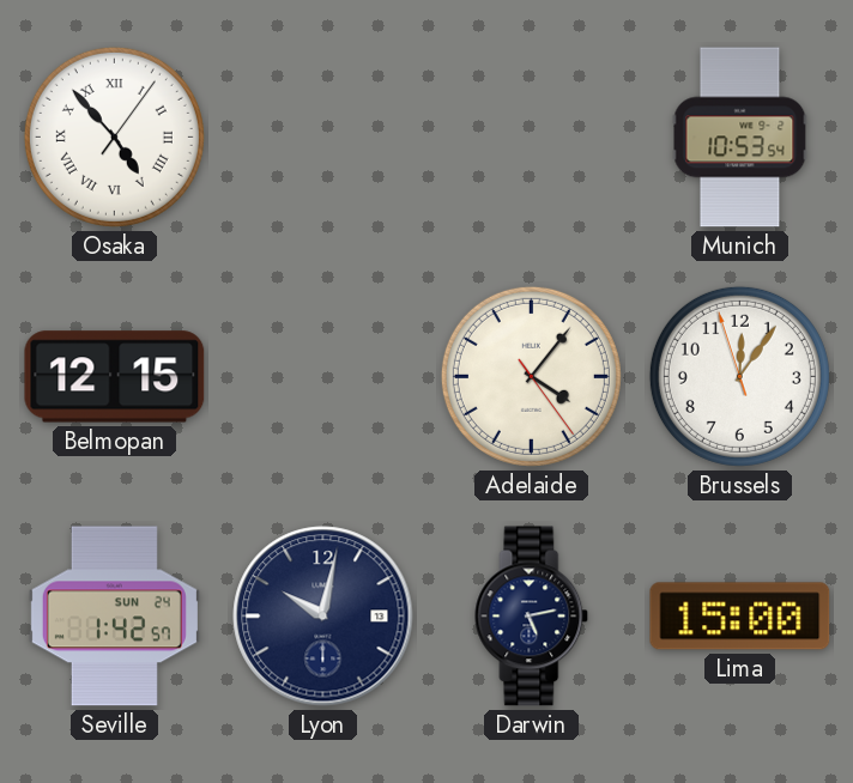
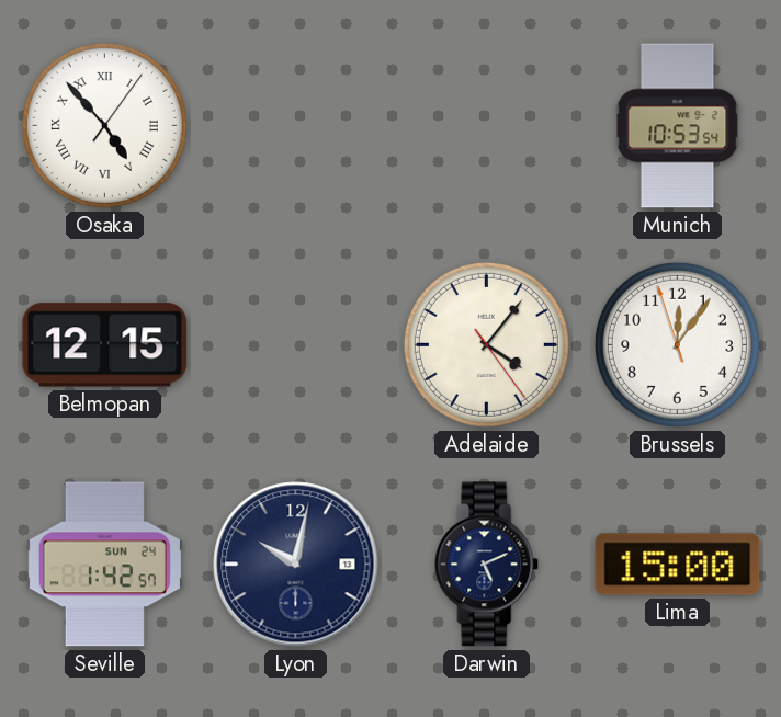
Darwin: 5:13 -> 5:11 (487, 565)
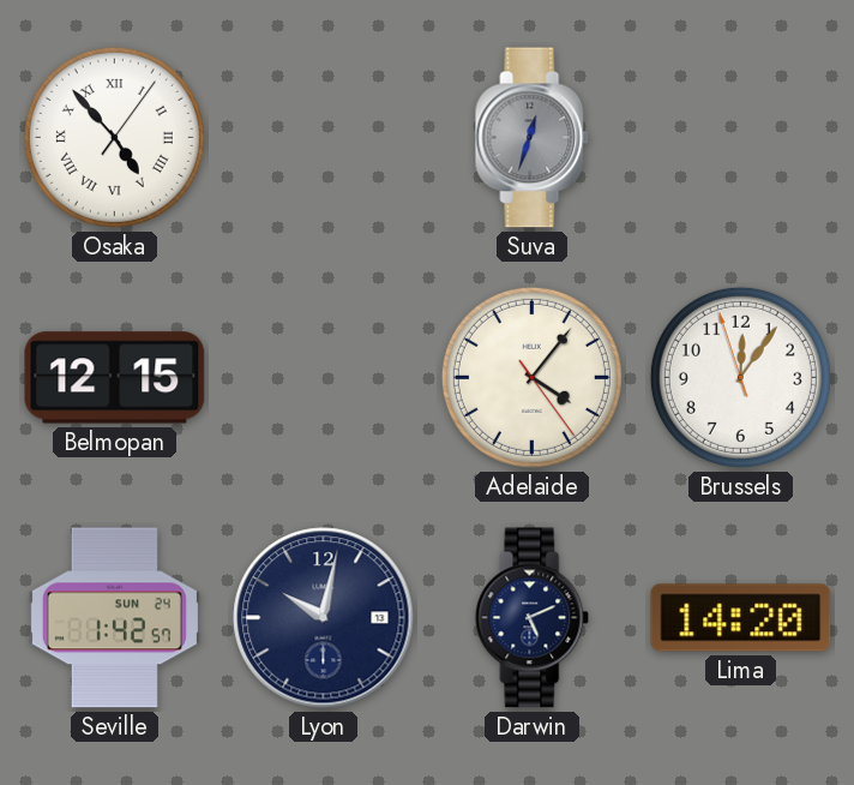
Suva: none -> 12:33 (533, 138)
Munich: 10:53 -> none (678, 126)
Lima: 15:00 -> 14:20 (741, 618)
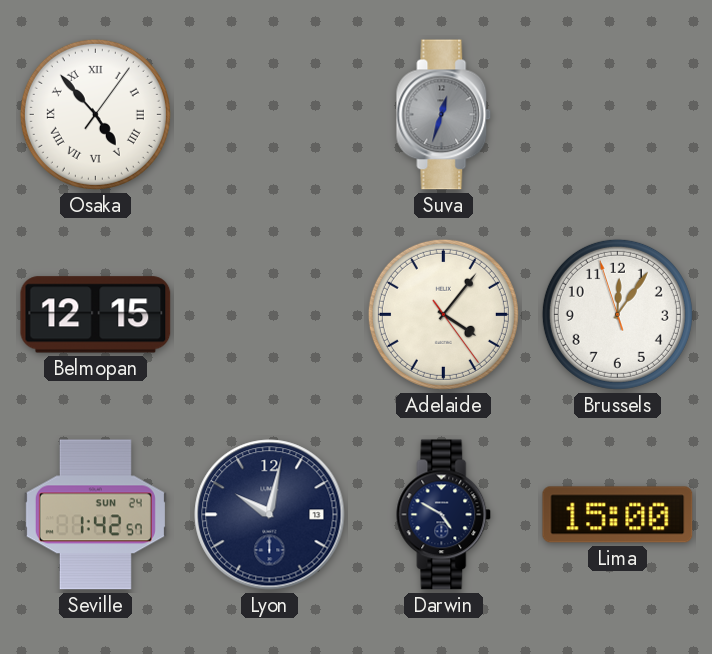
Darwin: 5:11 -> 4:50 (444, 515)
Lima: 14:20 -> 15:00 (618, 515)
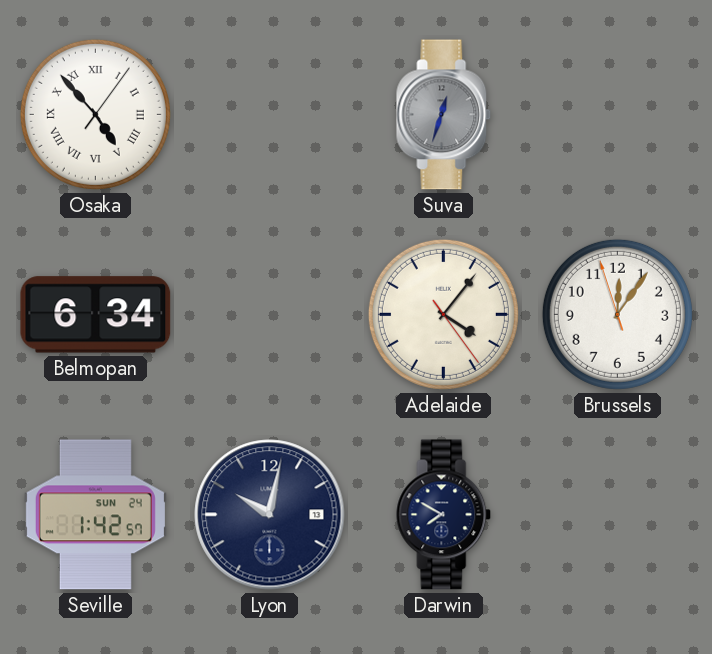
Belmopan: 12:15 -> 6:34 (96, 315)
Darwin: 4:50 -> 7:50 (444, 515)
Lima: 15:00 -> none (618, 515)
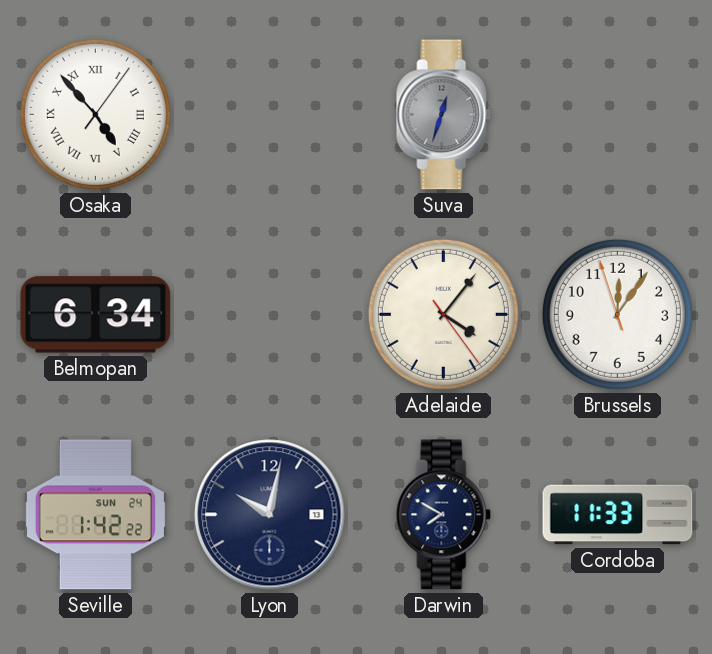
Seville: 1:42:57 -> 1:42:22 (95, 515)
Cordoba: none -> 11:33 (618, 515)
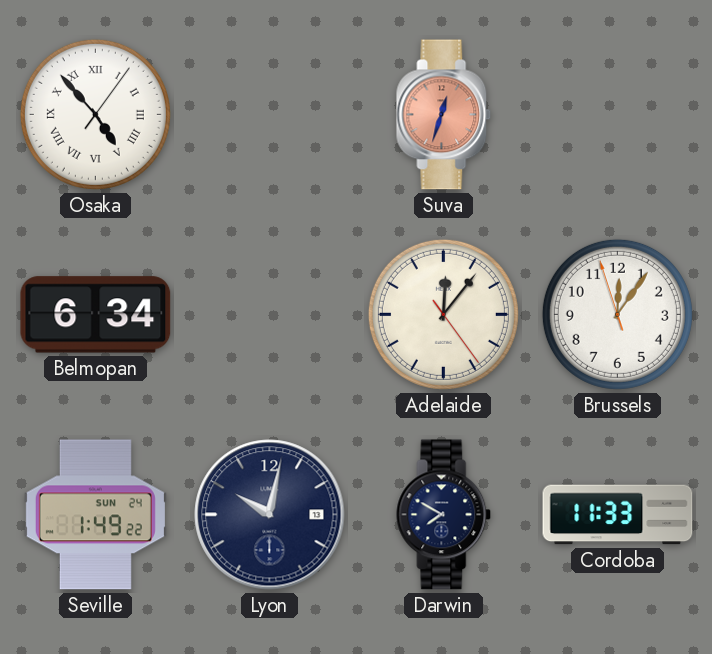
Suva dial: grey -> salmon (444, 115)
Adelaide: 4:06 -> 12:06 (443, 314)
Seville: 1:42 -> 1:49 (95, 515)
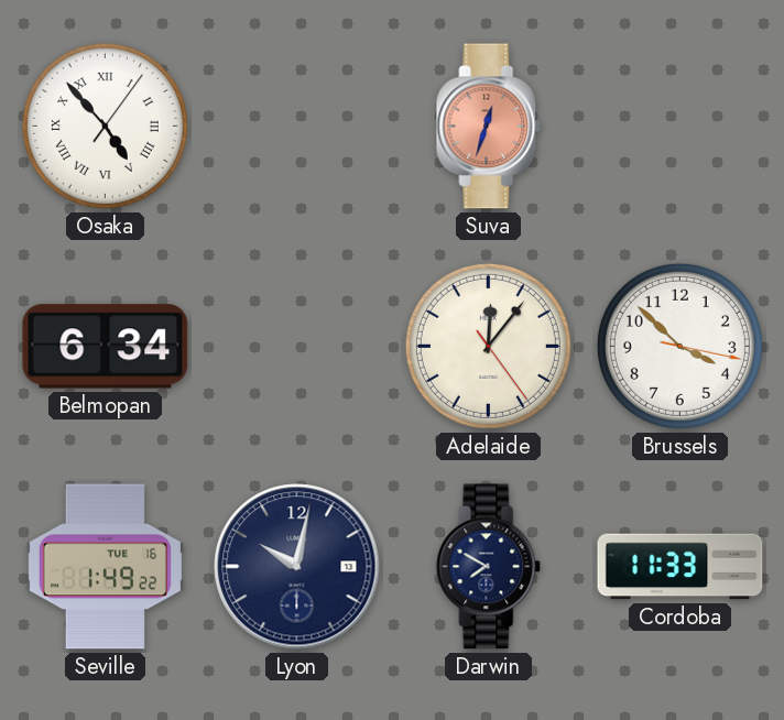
Brussels: 12:05 -> 3:52 (679, 346)
Seville date: SUN 24 -> TUE 16 (105, 567)
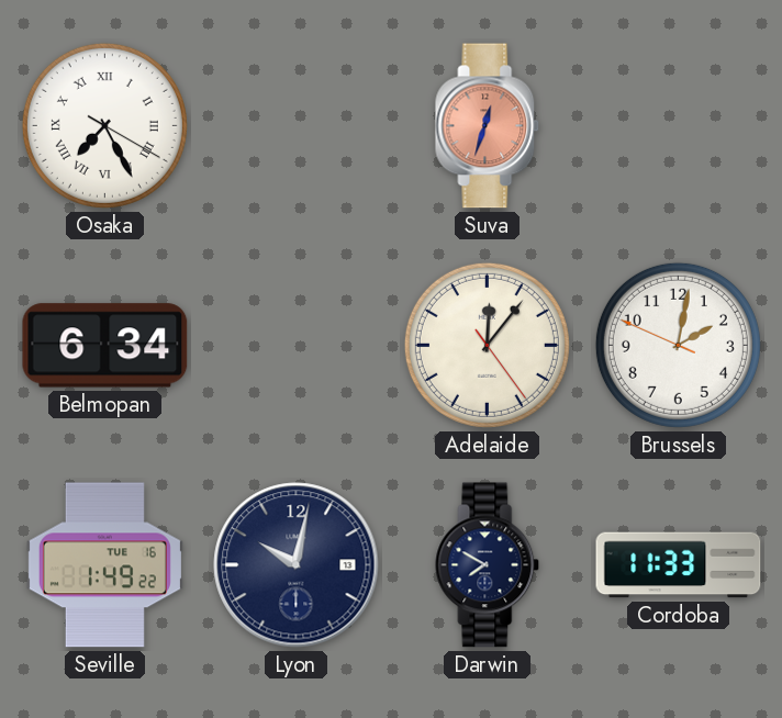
Osaka: 4:53 -> 7:25 (104, 125)
Brussels: 3:52 -> 2:01 (678, 345)
